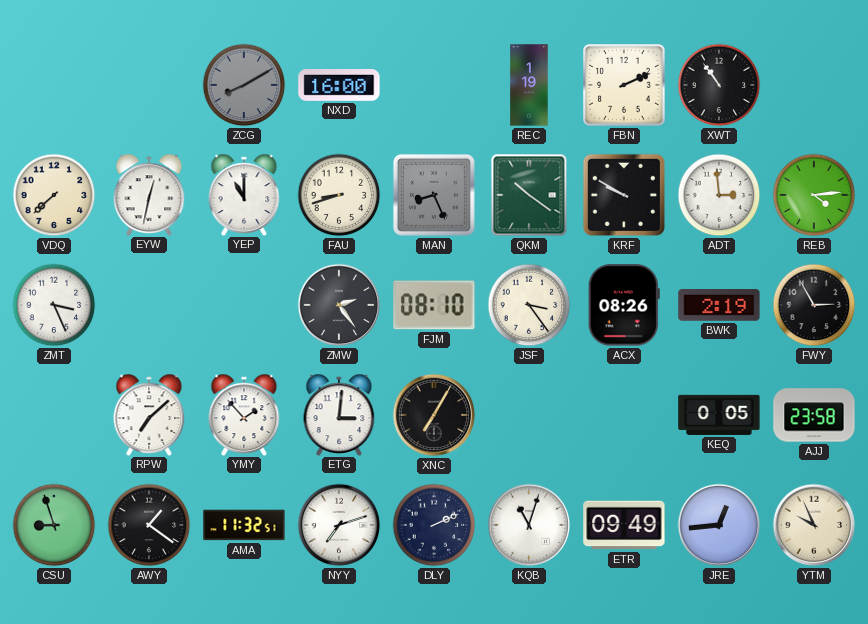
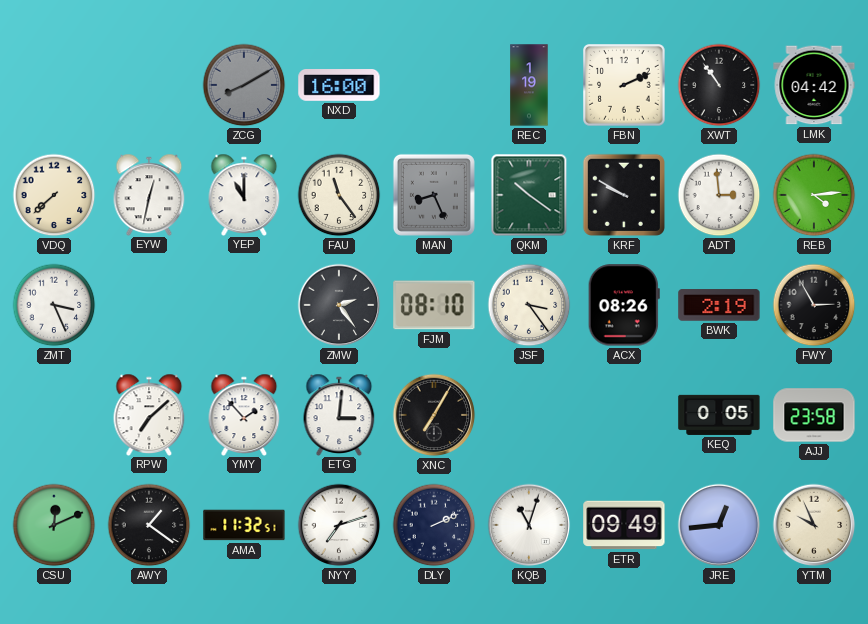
LMK: none -> 04:42 (814, 85)
FAU: 8:42 -> 11:24 (339, 195)
CSU: 8:57 -> 12:11 (54, 525)
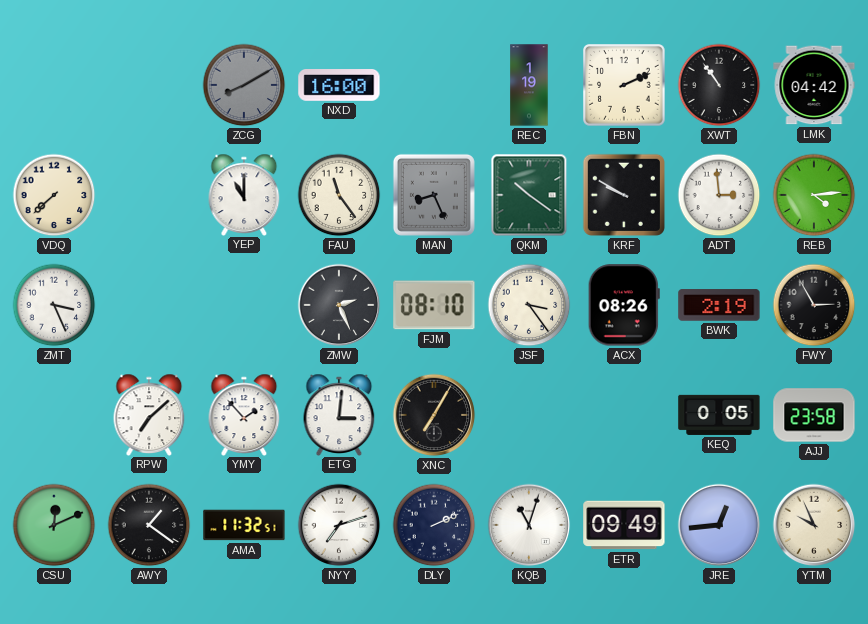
EYW: 12:32 -> none (149, 194)
ZMW: 2:24 -> 2:26 (339, 305)
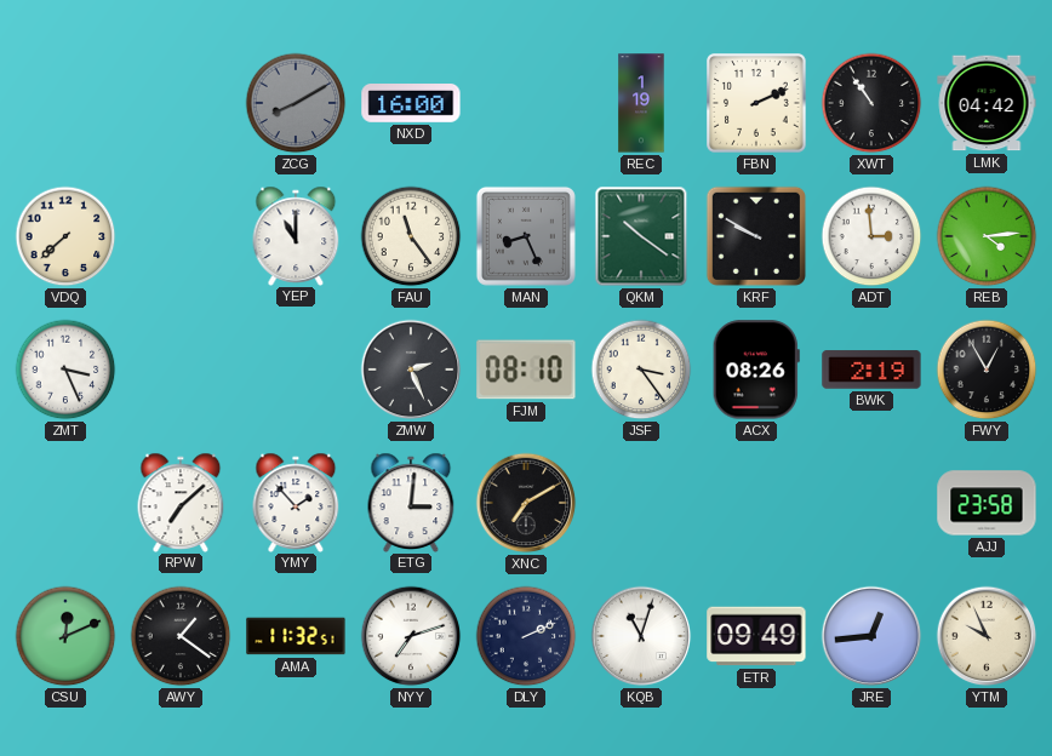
FWY: 2:55 -> 12:55 (987, 370)
XNC: 7:05 -> 7:10 (526, 503)
KEQ: 0:05 -> none (719, 415)
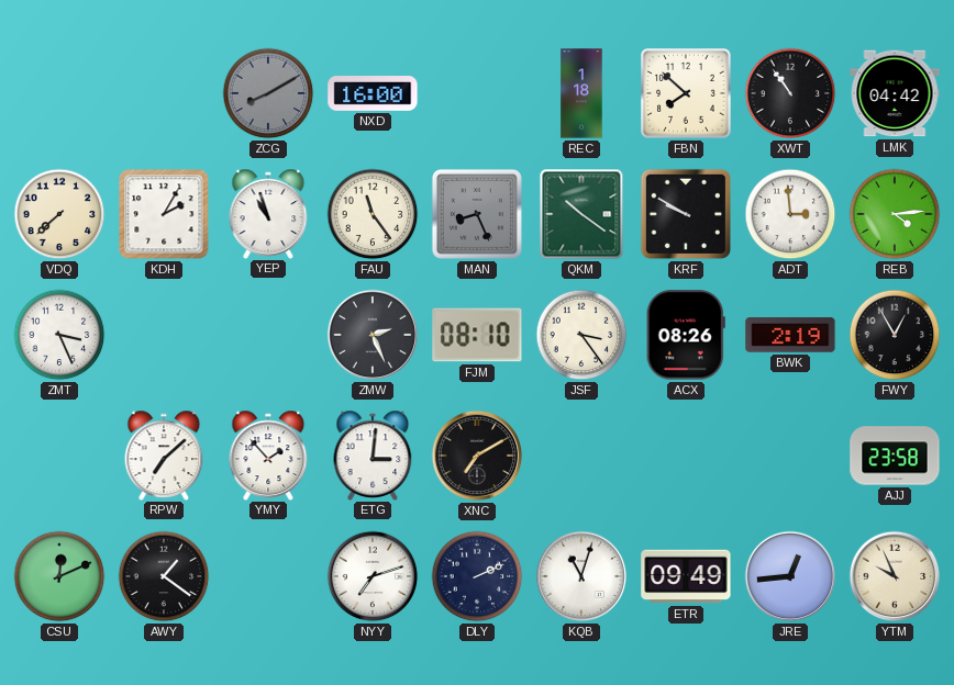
REC: 1:19 -> 1:18 (581, 93)
FBN: 2:11 -> 7:52 (686, 93)
KDH: none -> 2:05 (164, 214)
YEP: 11:00 -> 10:57 (268, 213)
AMA: 11:32 -> none (296, 636)
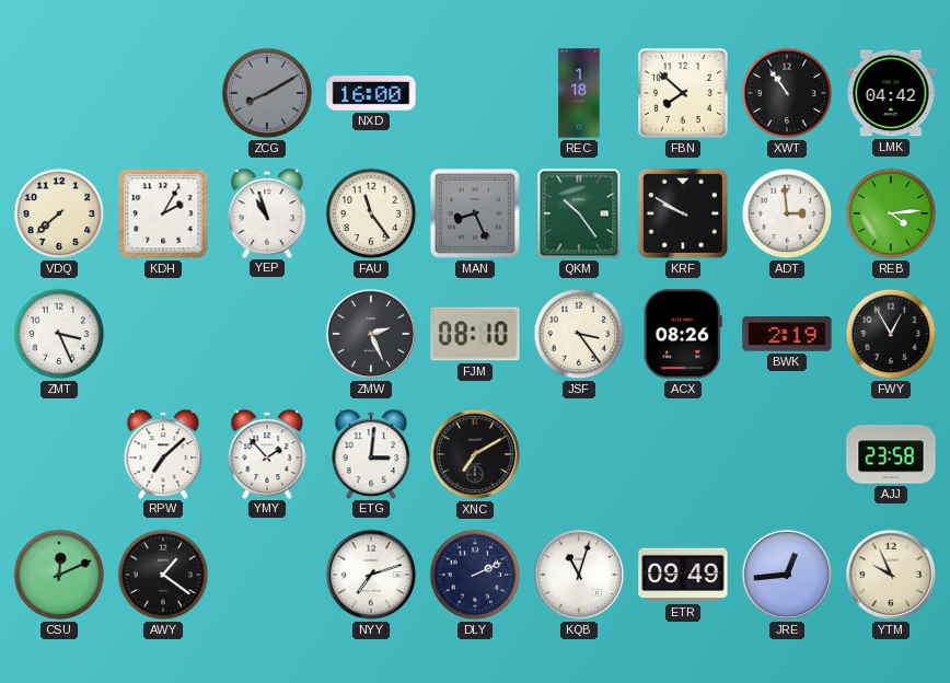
QKM: 10:21 -> 10:24 (579, 213)
